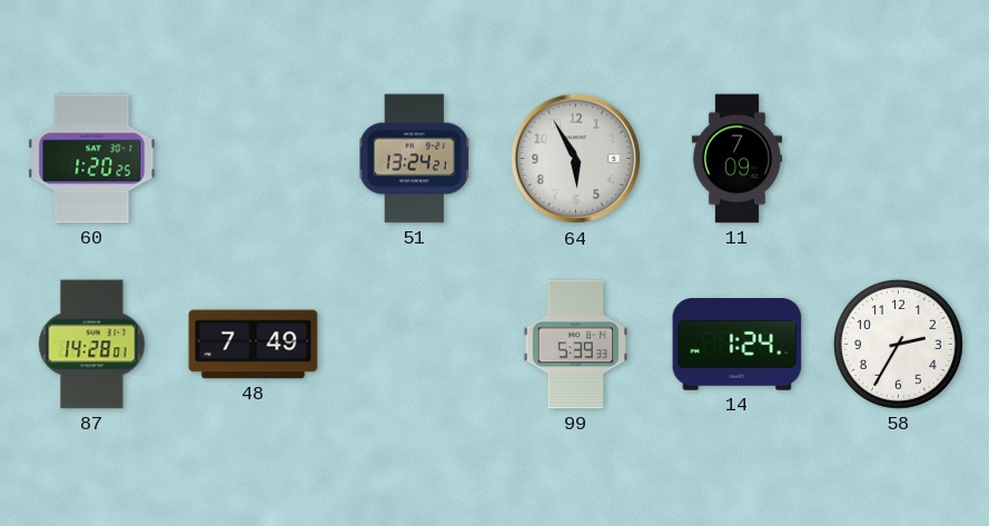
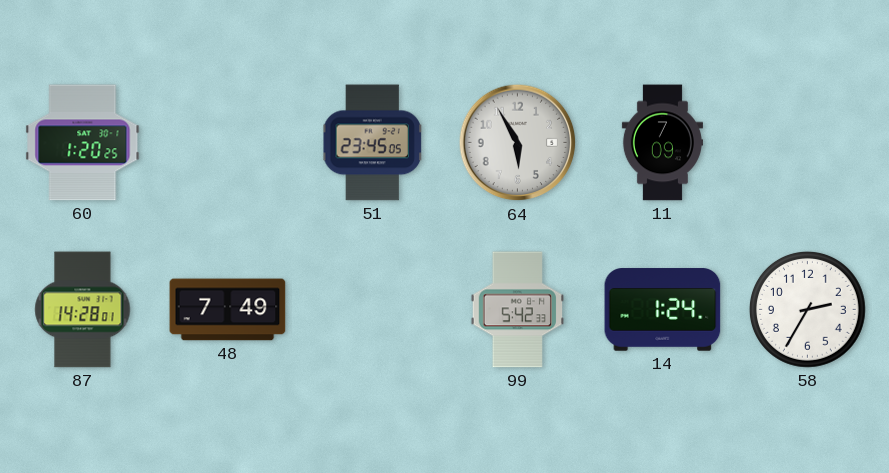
51: 13:24 -> 23:45 (372, 143)
99: 5:39 -> 5:42 (517, 310)
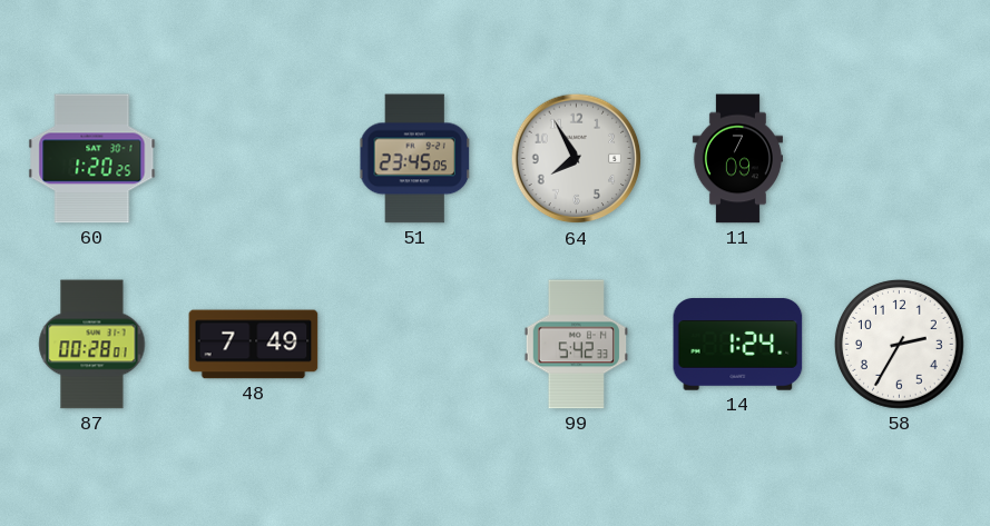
64: 5:55 -> 7:55 (577, 159)
87: 14:28 -> 00:28 (92, 345)
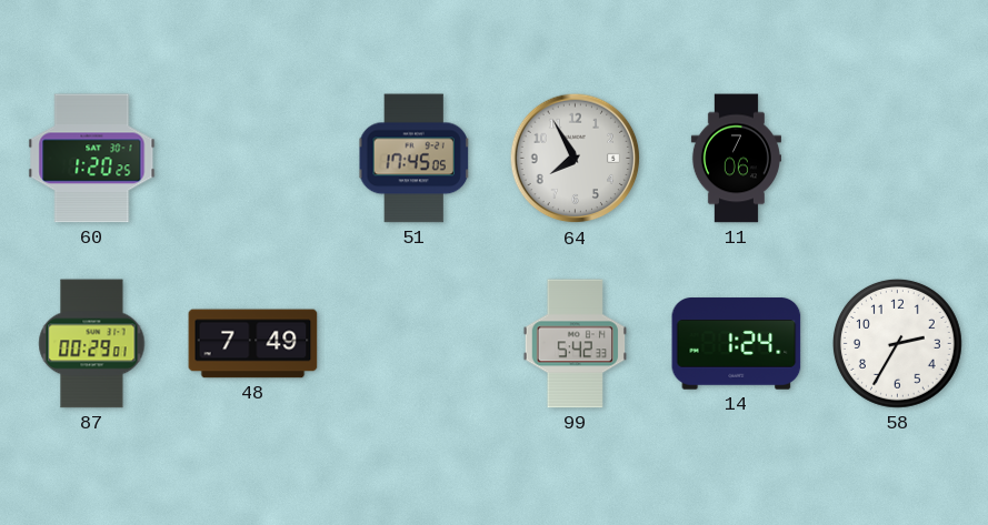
51: 23:45 -> 17:45 (413, 159)
11: 7:09 -> 7:06 (736, 159)
87: 00:28 -> 00:29 (92, 344)
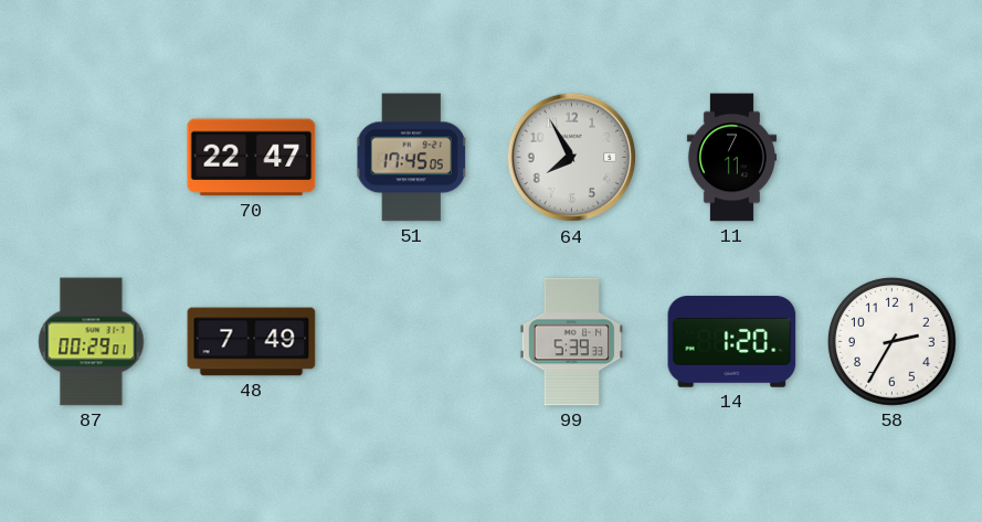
60: 1:20 -> none (92, 159)
70: none -> 22:47 (252, 158)
11: 7:06 -> 7:11 (731, 158)
99: 5:42 -> 5:39 (571, 342)
14: 1:24 -> 1:20 (732, 342)
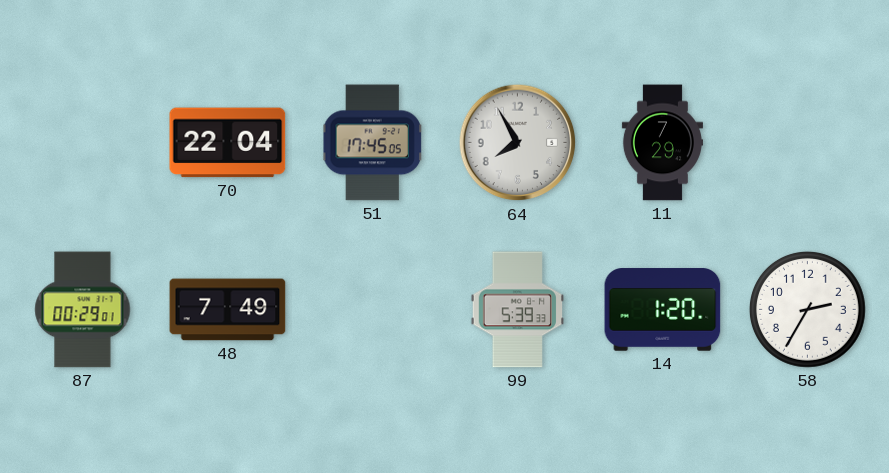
70: 22:47 -> 22:04 (228, 143)
11: 7:11 -> 7:29 (662, 143)
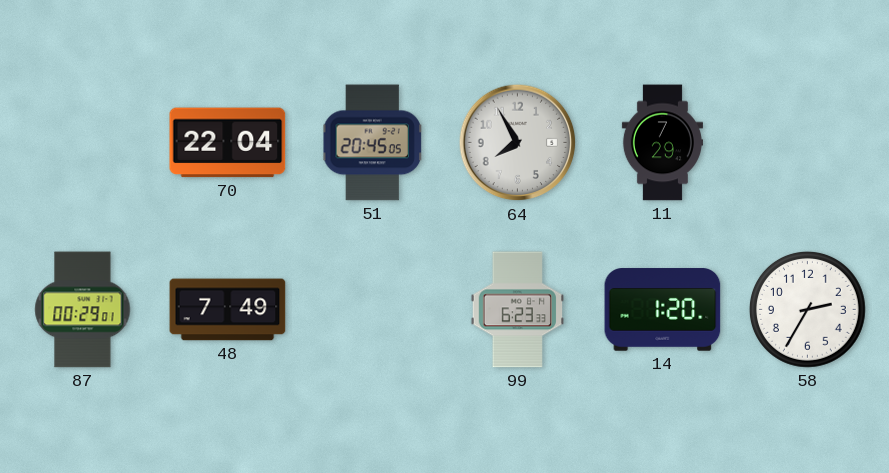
51: 17:45 -> 20:45 (372, 143)
99: 5:39 -> 6:23 (517, 310)
